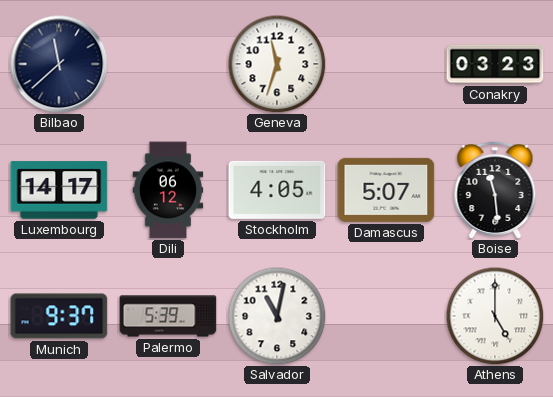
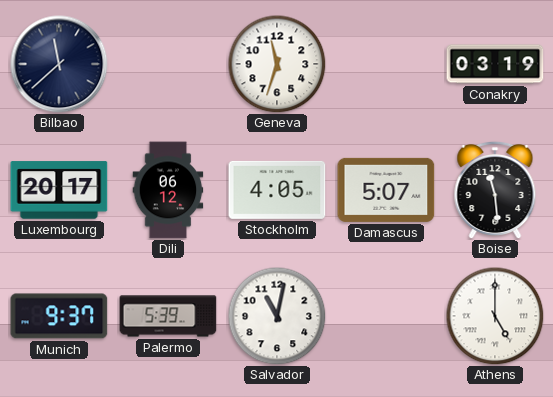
Conakry: 03:23 -> 03:19 (495, 64)
Luxembourg: 14:17 -> 20:17 (59, 190)
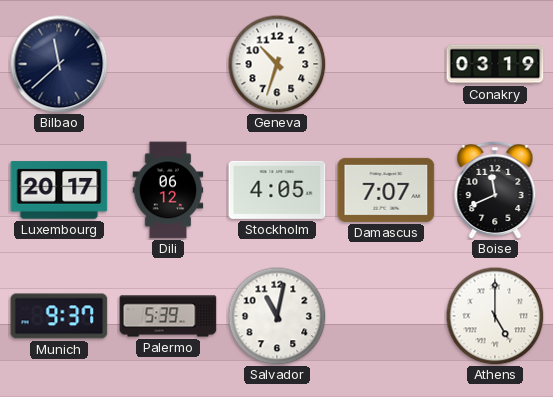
Geneva: 11:33 -> 10:33 (277, 64)
Damascus: 5:07 -> 7:07 (386, 190)
Boise: 11:29 -> 11:41 (495, 189)
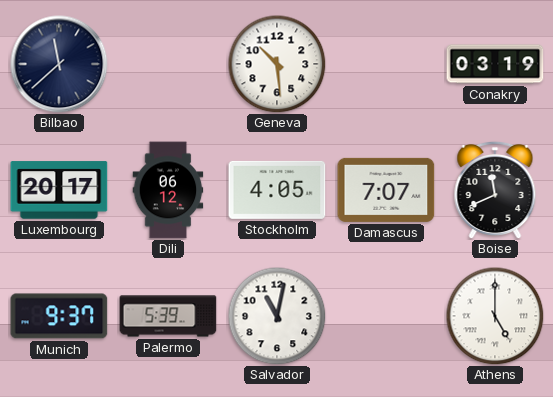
Geneva: 10:33 -> 10:29 (277, 64)
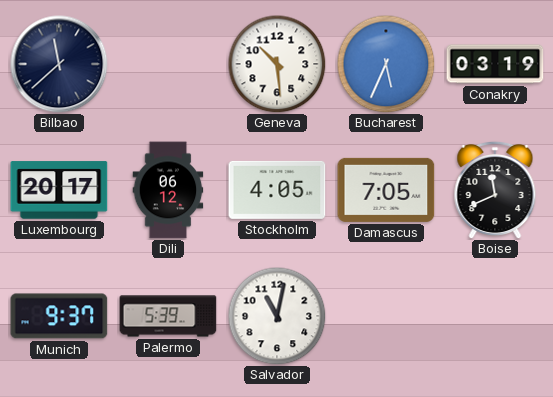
Bucharest: none -> 5:34 (386, 64)
Damascus: 7:07 -> 7:05 (386, 190)
Athens: 5:00 -> none (495, 316)
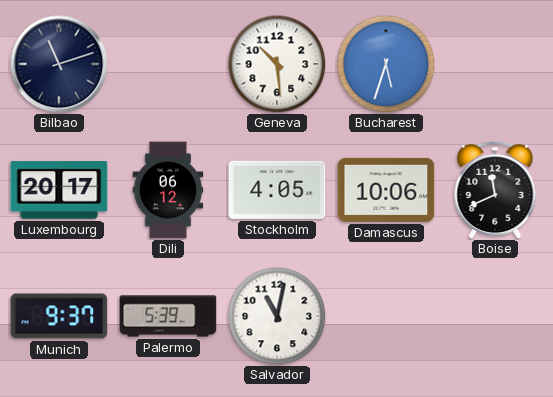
Bilbao: 11:38 -> 11:12 (59, 64)
Bucharest: 5:34 -> 5:33 (386, 64)
Conakry: 03:19 -> none (495, 64)
Damascus: 7:05 -> 10:06 (386, 190)
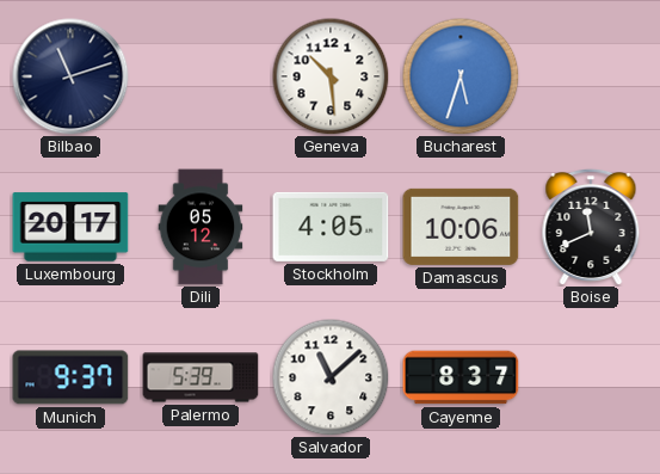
Dili: 06:12 -> 05:12 (201, 227)
Salvador: 11:02 -> 11:08 (331, 377)
Cayenne: none -> 8:37 (461, 377)
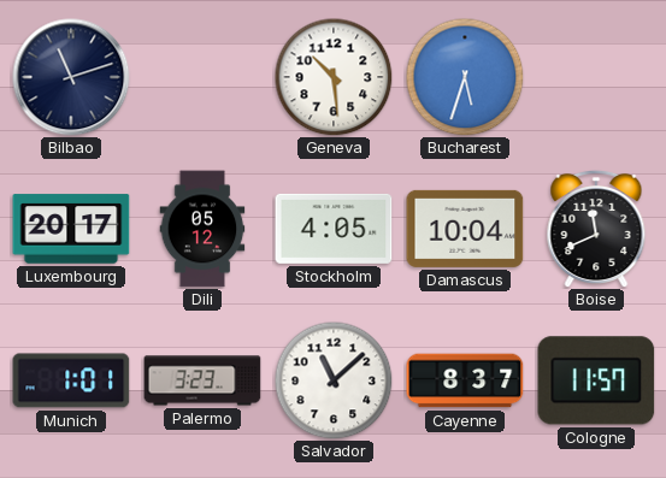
Damascus: 10:06 -> 10:04 (465, 229)
Munich: 9:37 -> 1:01 (71, 380)
Palermo: 5:39 -> 3:23 (202, 380)
Cologne: none -> 11:57 (596, 380)
